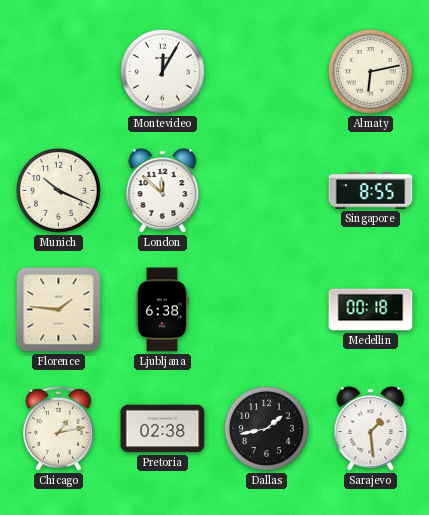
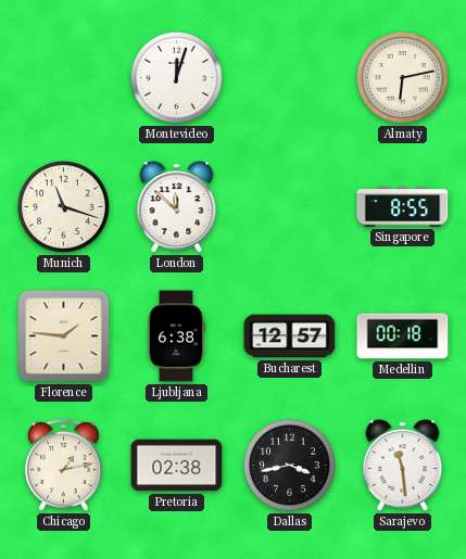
Montevideo: 12:05 -> 12:03 (176, 77)
Munich: 10:19 -> 11:18 (63, 206)
Bucharest: none -> 12:57 (290, 336)
Dallas: 1:43 -> 3:43 (289, 465)
Sarajevo: 1:29 -> 11:29 (403, 466)
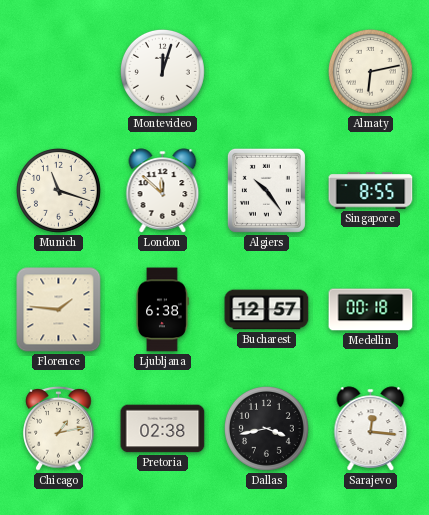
Algiers: none -> 10:24 (266, 190)
Sarajevo: 11:29 -> 12:16 (371, 429)
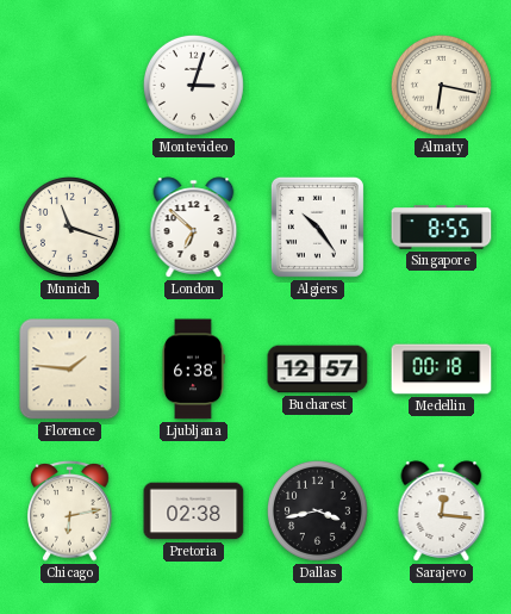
Montevideo: 12:03 -> 3:03 (193, 85)
Almaty: 6:13 -> 6:17 (441, 85)
London: 11:52 -> 6:52 (194, 228)
Chicago: 1:13 -> 6:13 (70, 510)
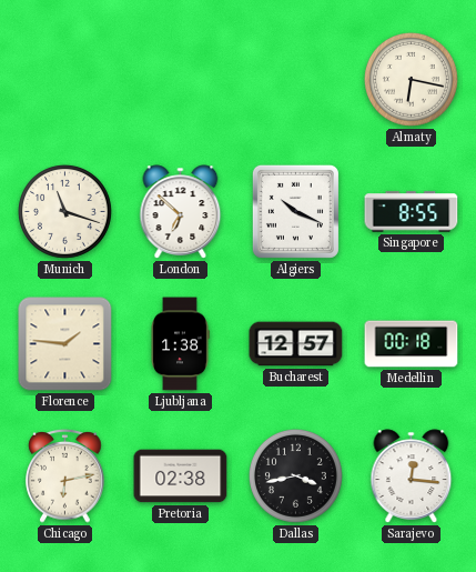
Montevideo: 3:03 -> none (193, 85)
Algiers: 10:24 -> 10:19 (295, 211)
Ljubljana: 6:38 -> 1:38 (180, 344)
